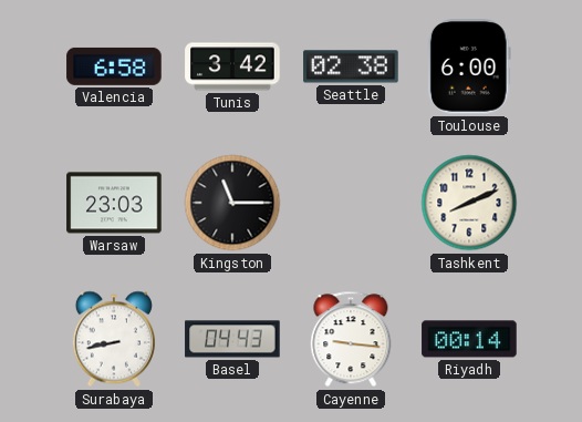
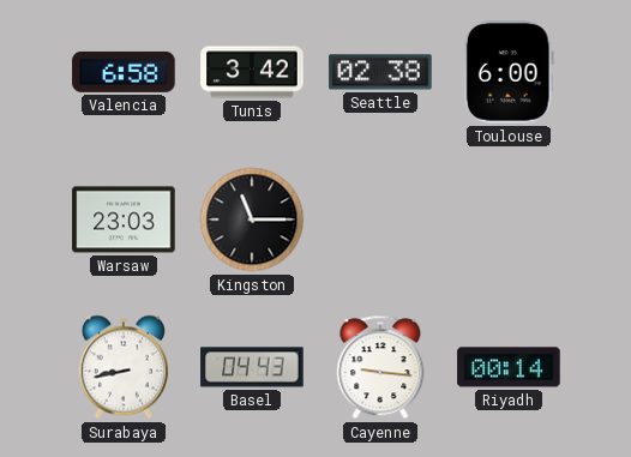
Tashkent: 8:11 -> none (469, 203)
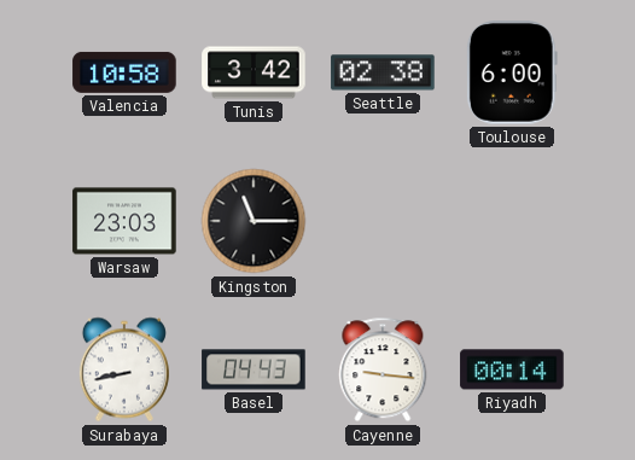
Valencia: 6:58 -> 10:58 (124, 72)
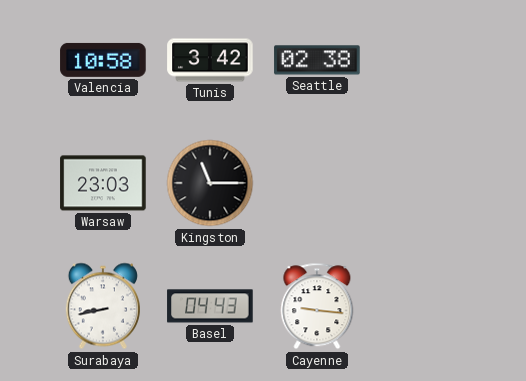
Toulouse: 6:00 -> none (512, 72)
Riyadh: 00:14 -> none (512, 369)
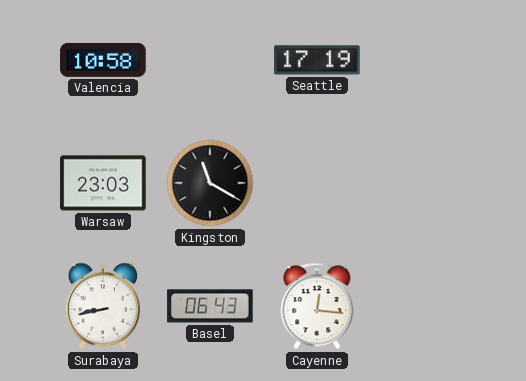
Tunis: 3:42 -> none (210, 60)
Seattle: 02:38 -> 17:19 (317, 60)
Kingston: 11:15 -> 11:20 (210, 183)
Basel: 04:43 -> 06:43 (210, 306)
Cayenne: 9:16 -> 12:16 (317, 306)
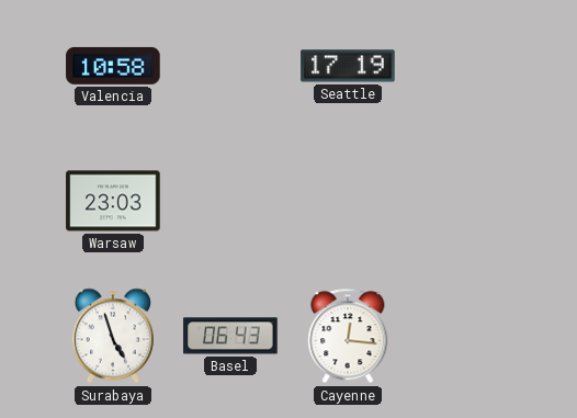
Kingston: 11:20 -> none (210, 183)
Surabaya: 8:43 -> 4:57 (113, 336)
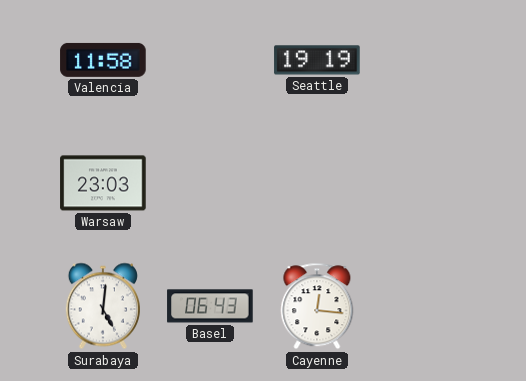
Valencia: 10:58 -> 11:58 (103, 60)
Seattle: 17:19 -> 19:19 (317, 60)
Surabaya: 4:57 -> 5:01 (103, 306)
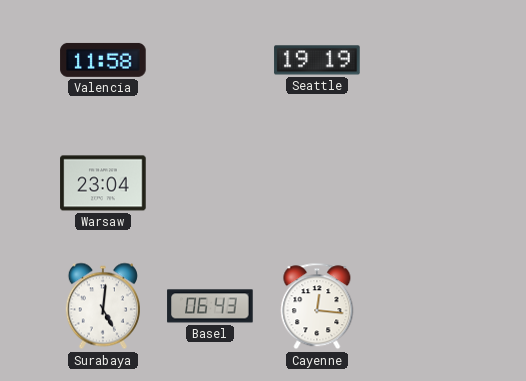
Warsaw: 23:03 -> 23:04 (103, 183)
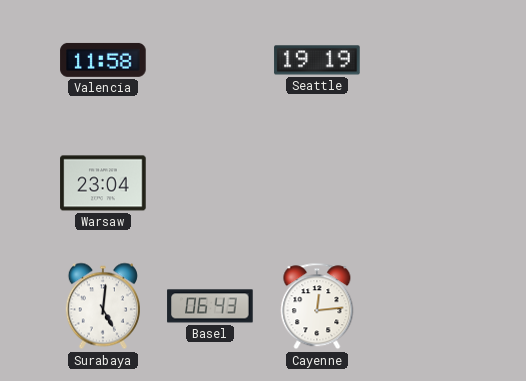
Cayenne: 12:16 -> 12:14 (317, 306)
